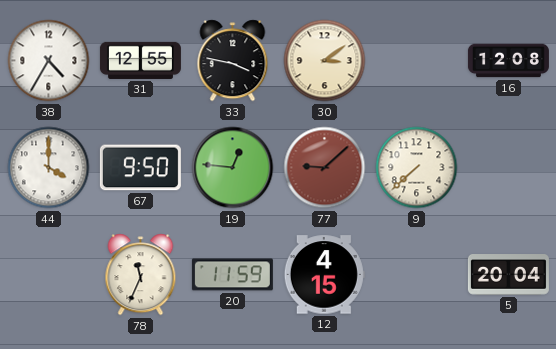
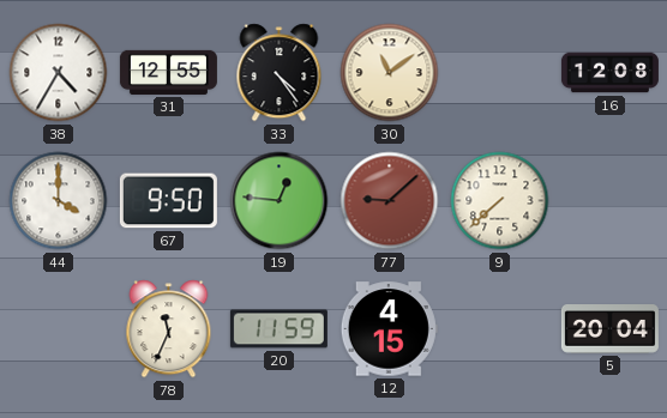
33: 3:47 -> 4:24 (280, 73)
30: 3:09 -> 11:09 (390, 73)
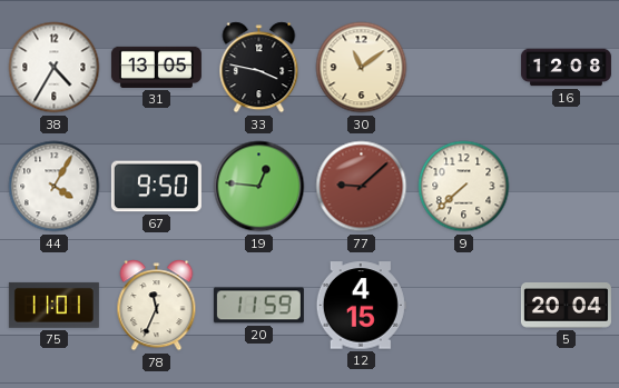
31: 12:55 -> 13:05 (156, 67)
33: 4:24 -> 3:47 (259, 68)
44: 4:00 -> 4:05 (55, 187)
75: none -> 11:01 (53, 305)
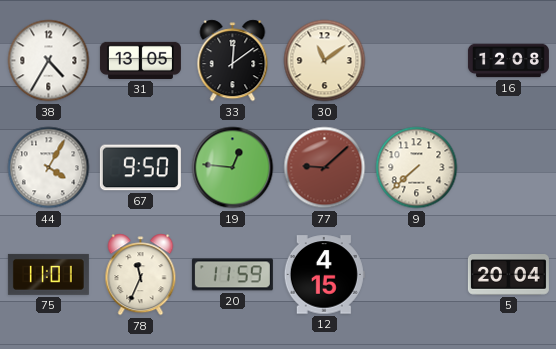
33: 3:47 -> 12:09 (233, 61)
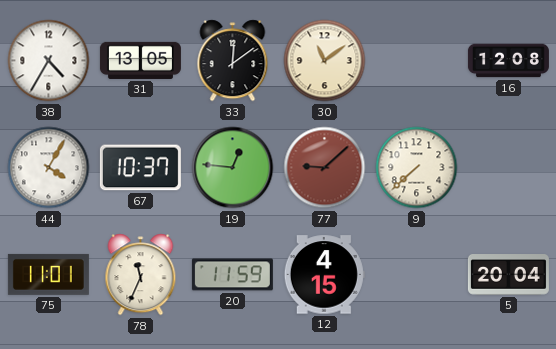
67: 9:50 -> 10:37 (140, 168)
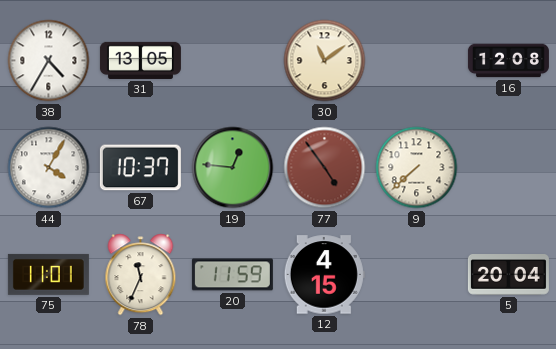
33: 12:09 -> none (233, 61)
77: 9:08 -> 4:54 (325, 168)
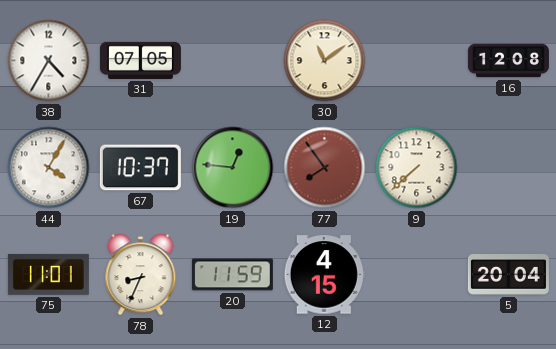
31: 13:05 -> 07:05 (140, 60)
77: 4:54 -> 7:54 (325, 168)
78: 11:34 -> 8:34 (141, 275)
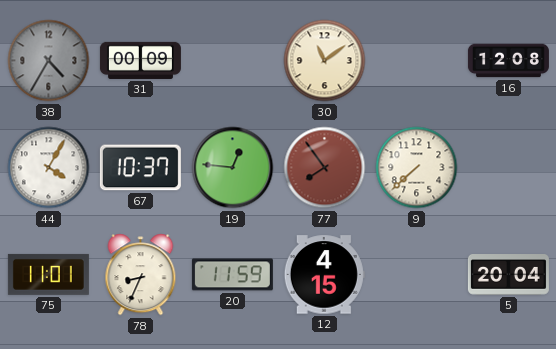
38 dial: white -> grey (49, 61)
31: 07:05 -> 00:09 (140, 60)
